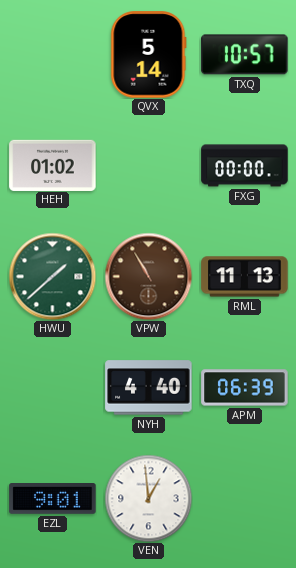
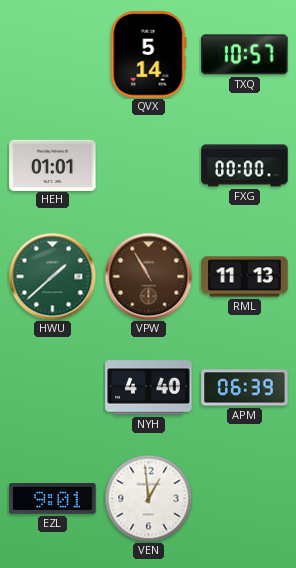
HEH: 01:02 -> 01:01 (53, 165)
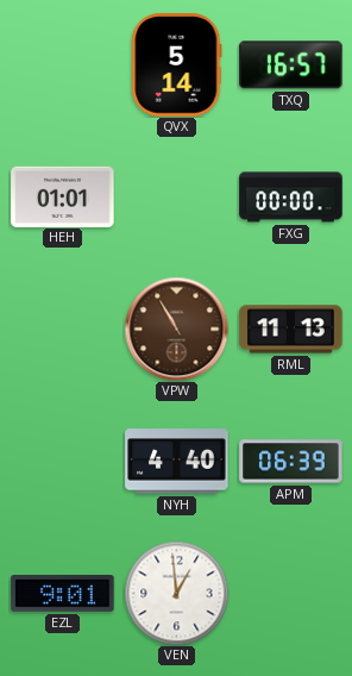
TXQ: 10:57 -> 16:57 (291, 65)
HWU: 1:38 -> none (52, 276)
